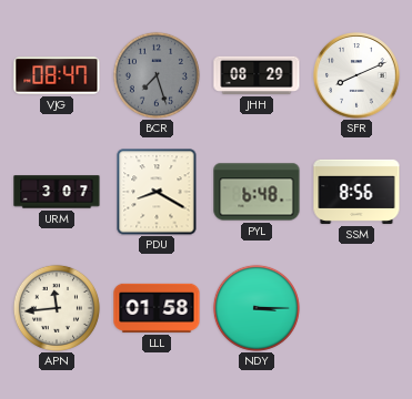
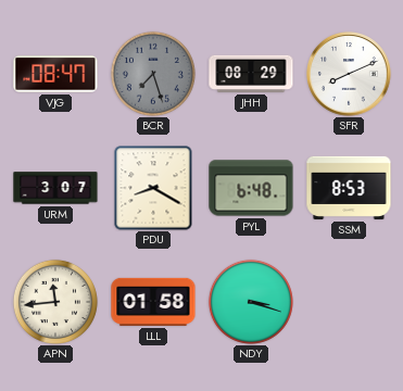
SSM: 8:56 -> 8:53 (349, 188)
NDY: 3:15 -> 3:18 (251, 302)
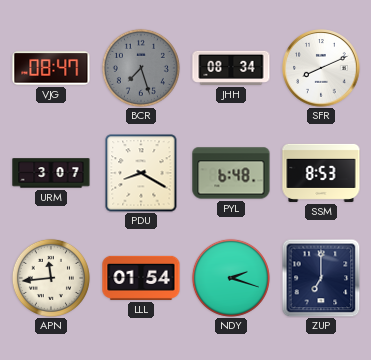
JHH: 08:29 -> 08:34 (231, 68)
LLL: 01:58 -> 01:54 (141, 278)
NDY: 3:18 -> 2:18 (231, 278)
ZUP: none -> 7:00 (321, 278)
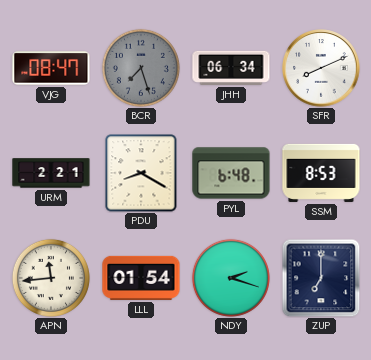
JHH: 08:34 -> 06:34 (231, 68)
URM: 3:07 -> 2:21 (51, 173)
